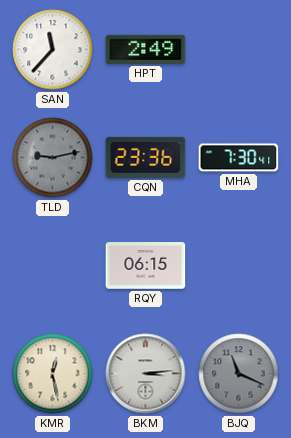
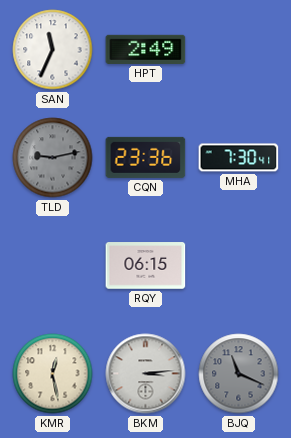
SAN: 11:37 -> 11:34 (53, 50)
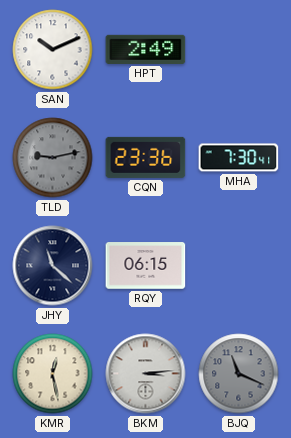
SAN: 11:34 -> 10:11 (53, 50)
JHY: none -> 11:22 (53, 266)
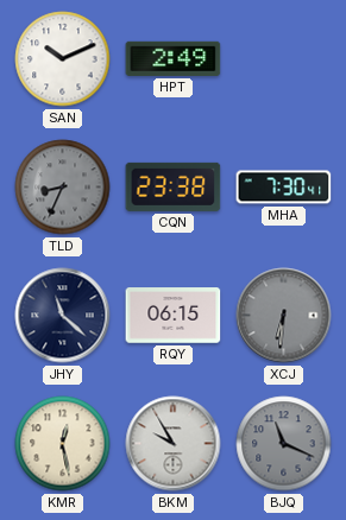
TLD: 9:13 -> 8:34 (63, 188)
CQN: 23:36 -> 23:38 (174, 186)
XCJ: none -> 6:31 (284, 316)
BKM: 3:14 -> 9:55 (174, 444)
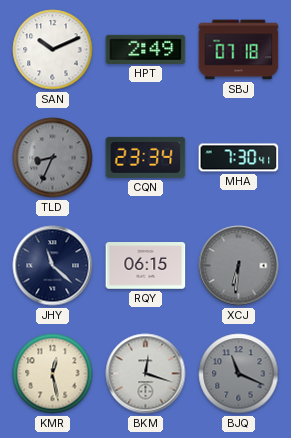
SBJ: none -> 07:18 (239, 50)
CQN: 23:38 -> 23:34 (146, 157)
BKM: 9:55 -> 12:18 (146, 374)
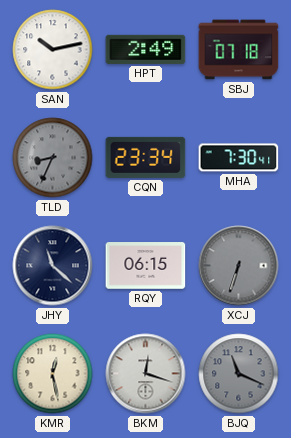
SAN: 10:11 -> 10:13 (53, 50)
XCJ: 6:31 -> 6:33 (239, 266)
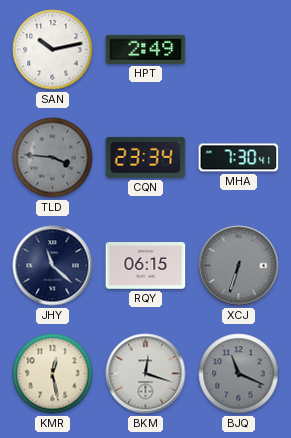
SBJ: 07:18 -> none (239, 50)
TLD: 8:34 -> 3:46 (53, 158)
